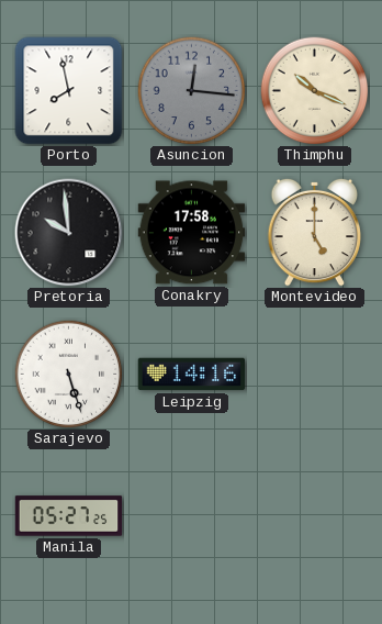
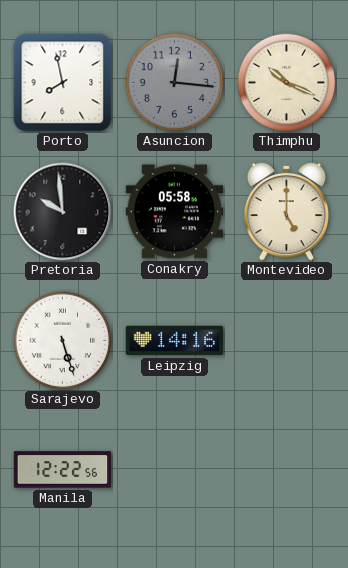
Conakry: 17:58 -> 05:58 (175, 212)
Manila: 05:27 -> 12:22 (63, 470)
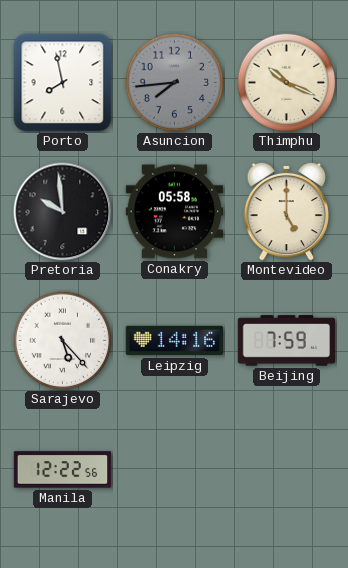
Asuncion: 12:16 -> 7:44 (175, 83)
Sarajevo: 5:27 -> 5:23 (63, 341)
Beijing: none -> 7:59 (287, 341)
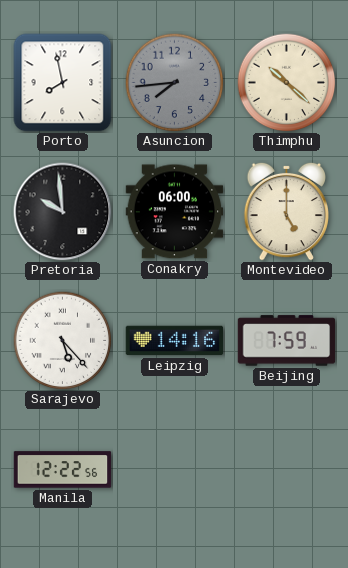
Thimphu: 10:19 -> 10:22 (287, 83)
Conakry: 05:58 -> 06:00 (175, 212)
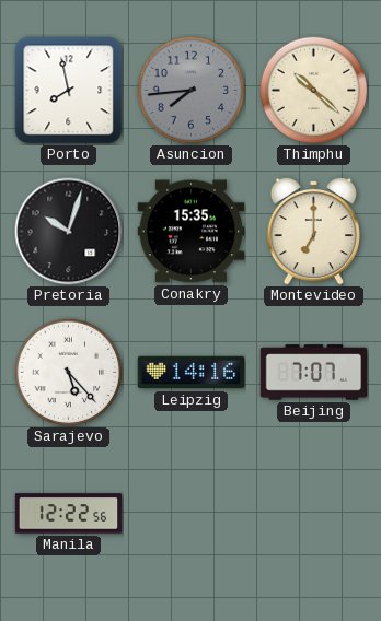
Pretoria: 9:59 -> 10:03 (69, 232)
Conakry: 06:00 -> 15:35 (192, 232)
Montevideo: 5:00 -> 7:00 (313, 231)
Beijing: 7:59 -> 7:07 (314, 373)
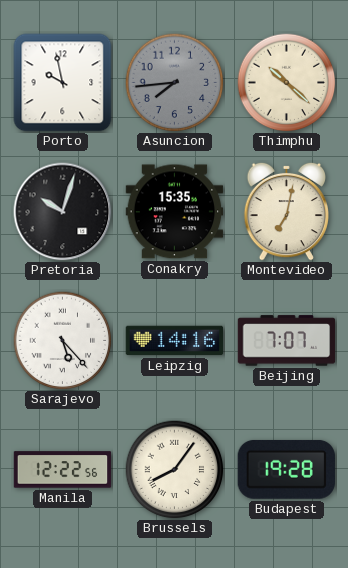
Porto: 7:58 -> 9:58 (63, 83)
Montevideo: 7:00 -> 7:02 (286, 211)
Brussels: none -> 8:06 (175, 470)
Budapest: none -> 19:28 (286, 469)
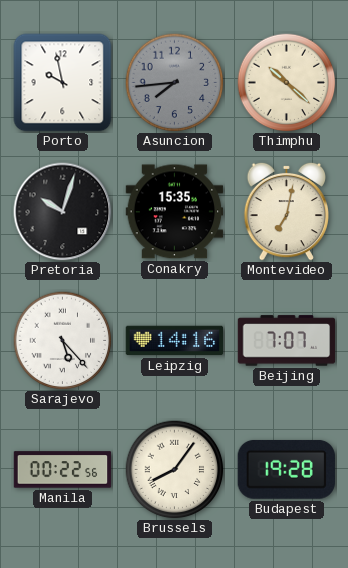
Manila: 12:22 -> 00:22 (63, 470)
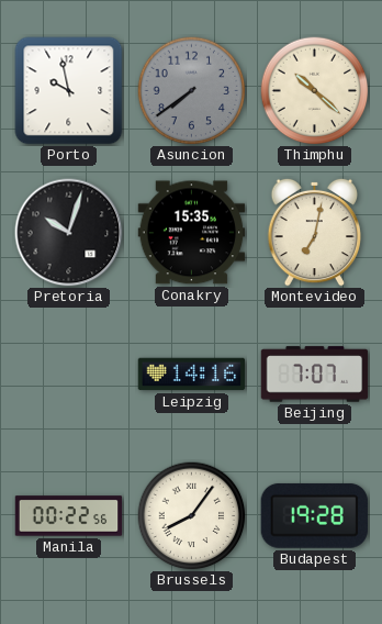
Asuncion: 7:44 -> 7:39 (192, 91)
Sarajevo: 5:23 -> none (63, 341)
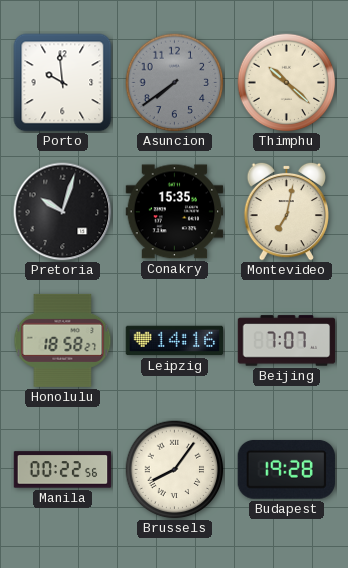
Porto: 9:58 -> 9:59 (63, 83)
Honolulu: none -> 18:58 (63, 340)
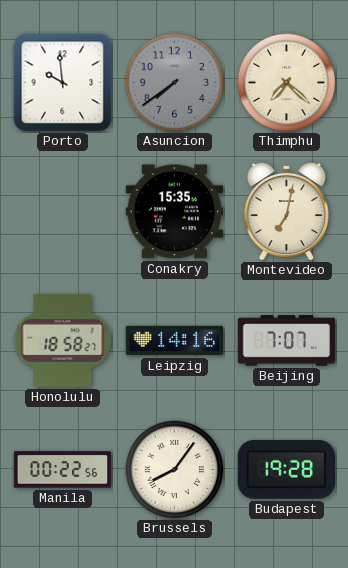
Thimphu: 10:22 -> 7:22 (287, 83)
Pretoria: 10:03 -> none (63, 212)
